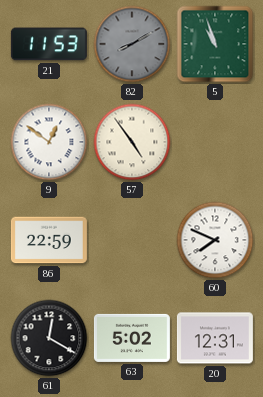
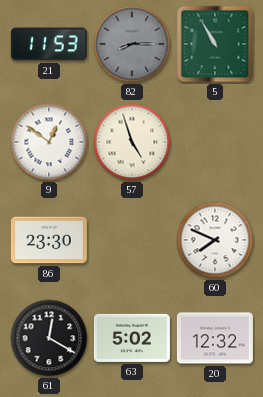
82: 8:10 -> 8:15 (132, 44)
5: 10:57 -> 10:55 (215, 44)
57: 4:54 -> 4:57 (132, 142)
86: 22:59 -> 23:30 (49, 240)
20: 12:31 -> 12:32 (215, 338)
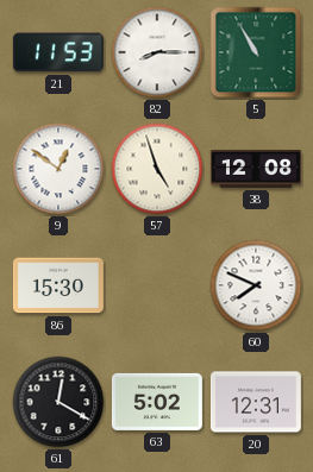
82 dial: grey -> white (157, 52)
38: none -> 12:08 (256, 169)
86: 23:30 -> 15:30 (58, 285)
20: 12:32 -> 12:31 (256, 402)
